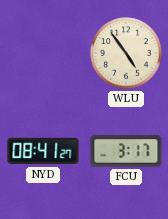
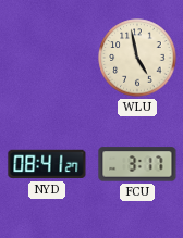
WLU: 4:54 -> 4:58 (137, 58)
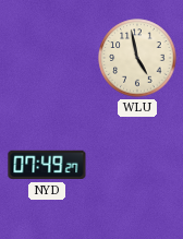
NYD: 08:41 -> 07:49 (47, 165)
FCU: 3:17 -> none (137, 164)
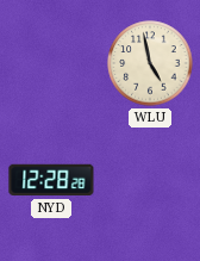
NYD: 07:49 -> 12:28 (51, 180)
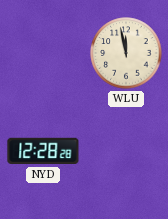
WLU: 4:58 -> 11:58 (126, 53)
